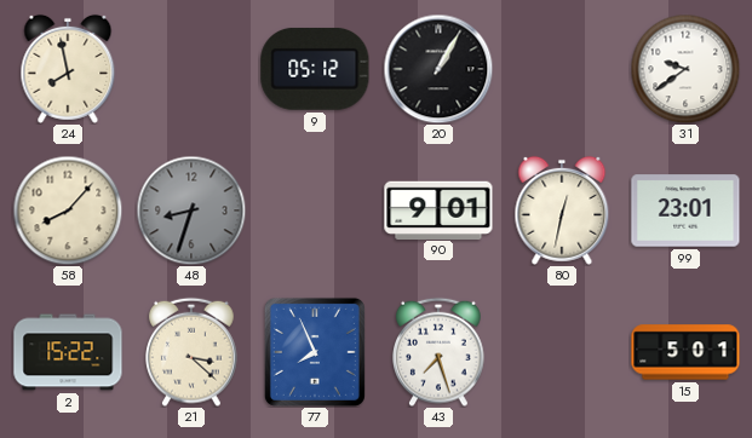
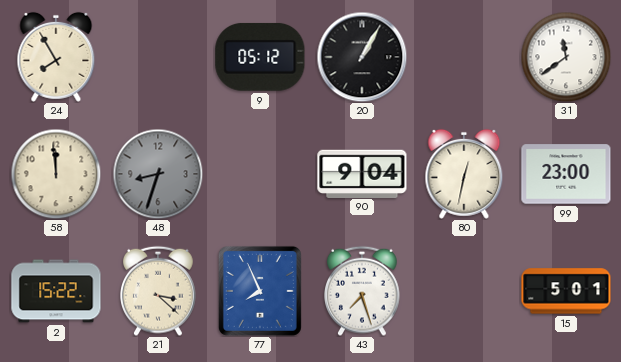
24: 7:58 -> 7:55 (56, 57)
31: 9:39 -> 11:39 (566, 57)
58: 8:07 -> 11:59 (56, 174)
90: 9:01 -> 9:04 (362, 173)
99: 23:01 -> 23:00 (566, 174)
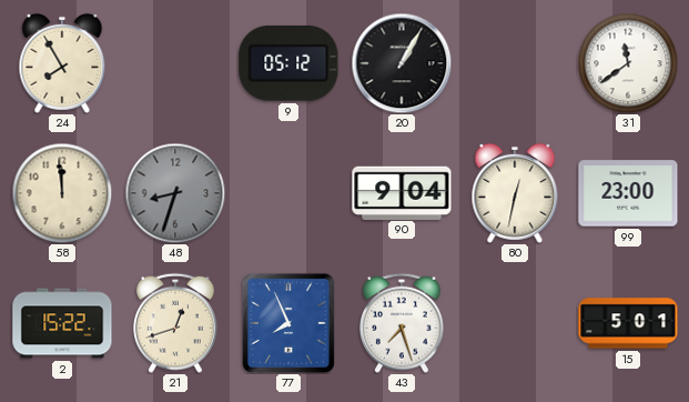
21: 3:22 -> 12:42 (175, 323)
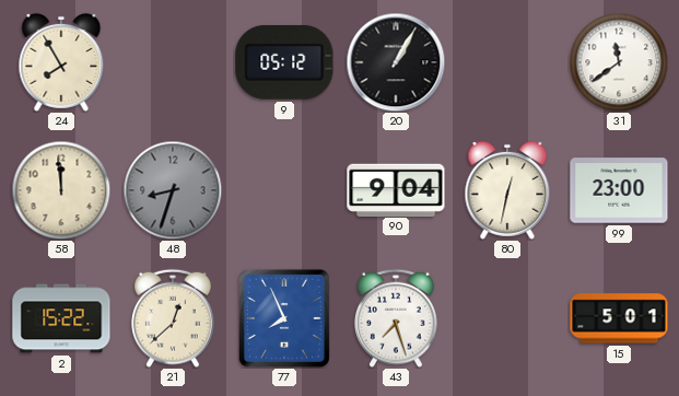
21: 12:42 -> 12:38 (173, 318)
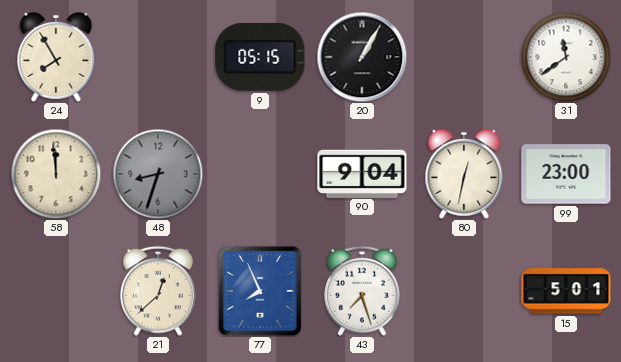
9: 05:12 -> 05:15 (260, 57)
2: 15:22 -> none (61, 318)
